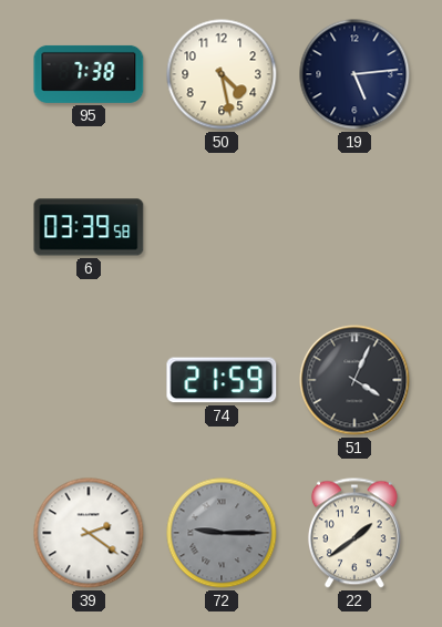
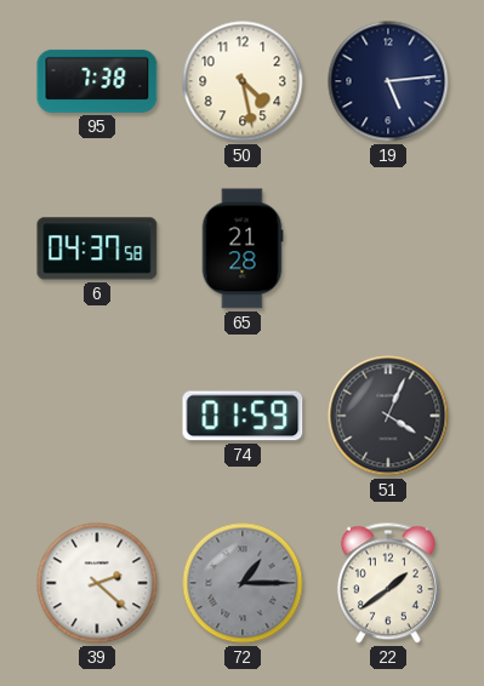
6: 03:39 -> 04:37 (97, 248)
65: none -> 21:28 (243, 248)
74: 21:59 -> 01:59 (243, 416)
39: 2:21 -> 2:22 (97, 583)
72: 9:15 -> 1:15 (243, 583)
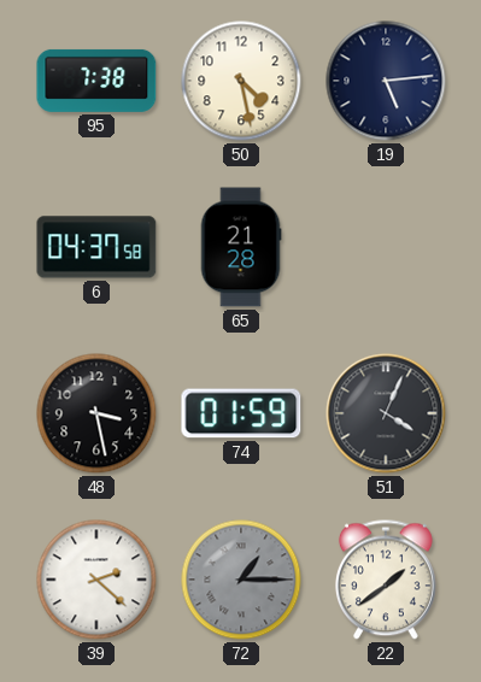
48: none -> 3:28 (96, 413)
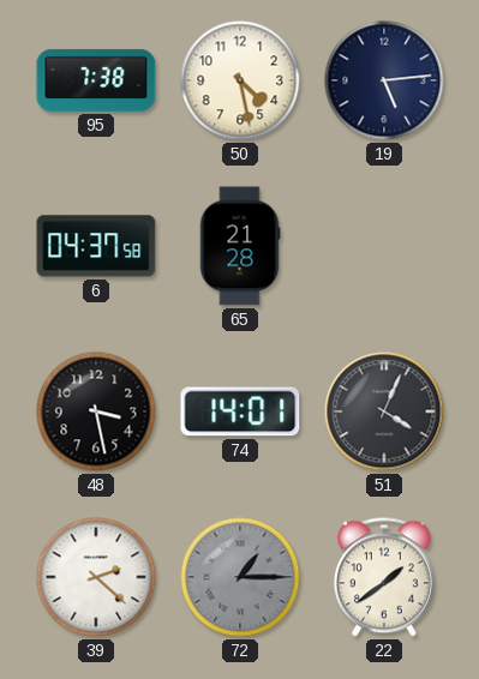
74: 01:59 -> 14:01 (240, 411)
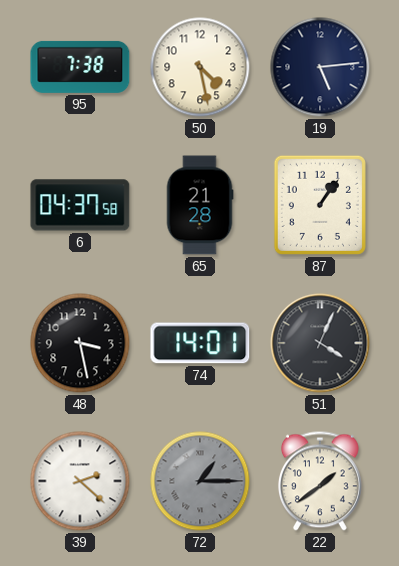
87: none -> 1:06 (320, 205)
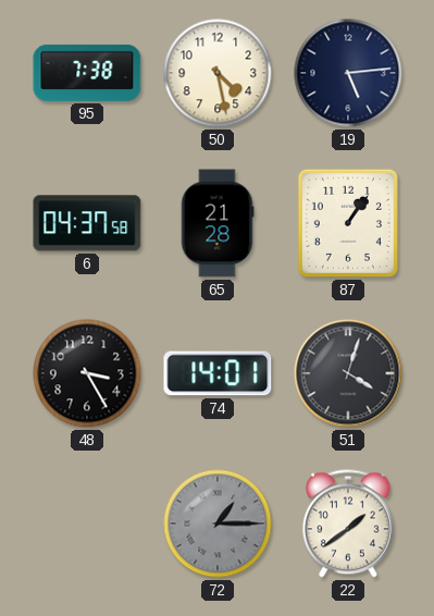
48: 3:28 -> 3:25 (87, 373)
51: 4:04 -> 4:03 (348, 373)
39: 2:22 -> none (80, 481)
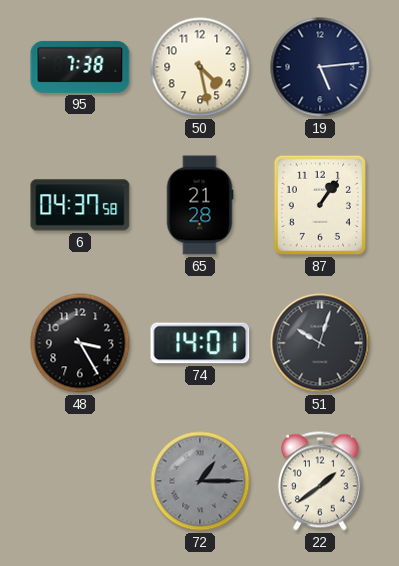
51: 4:03 -> 10:03 (320, 343)
